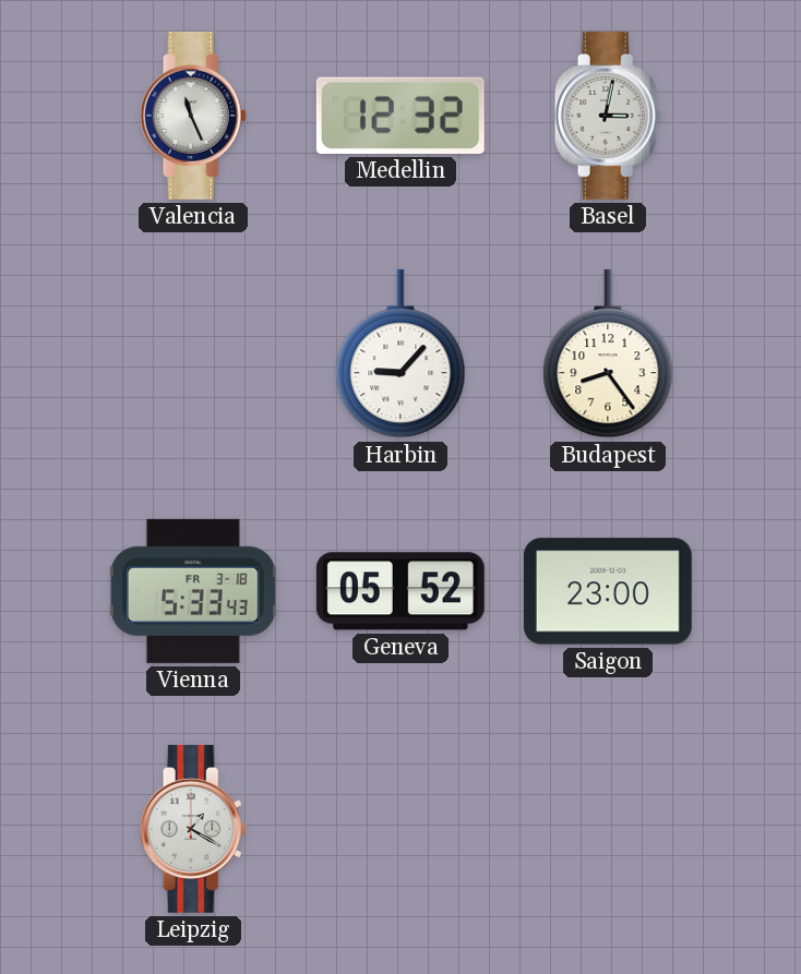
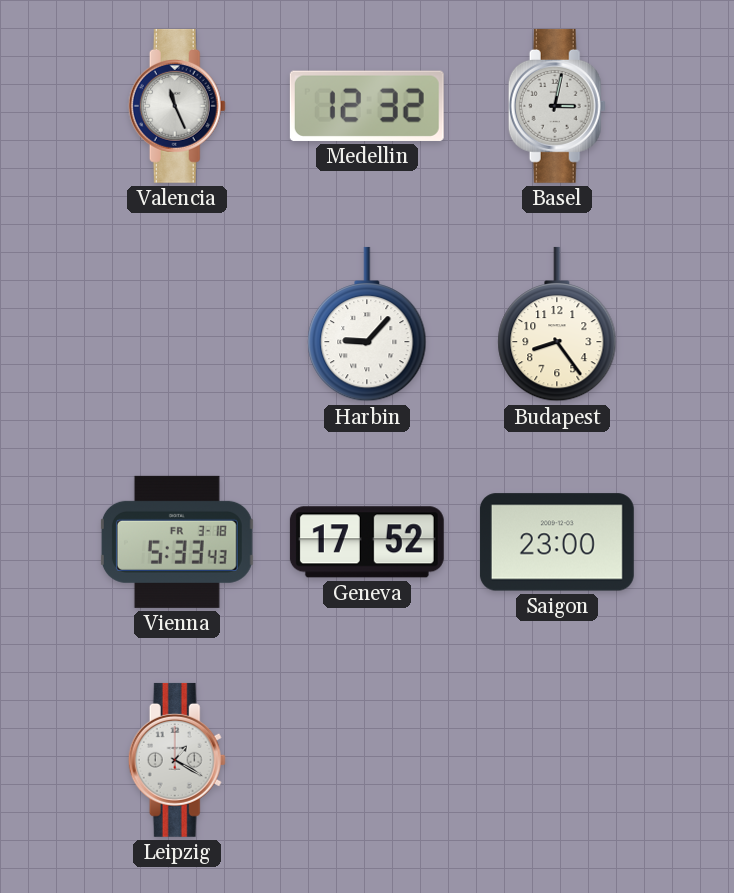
Geneva: 05:52 -> 17:52 (367, 542)
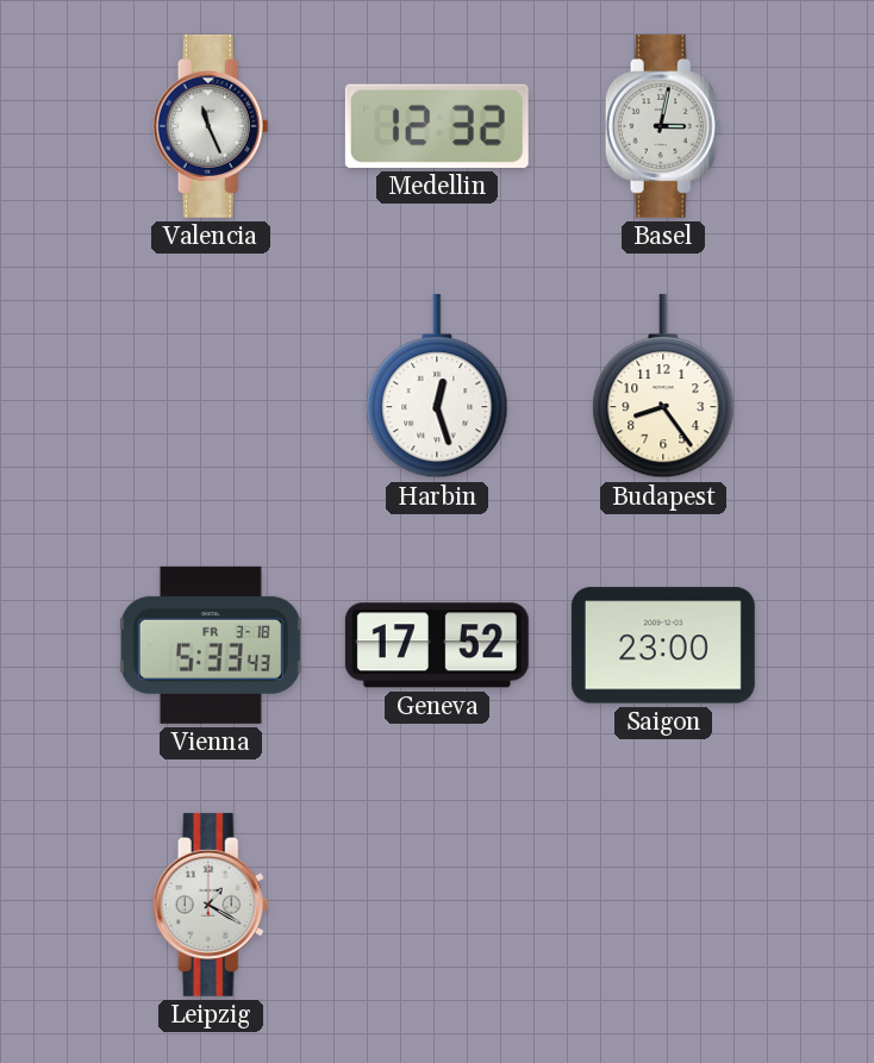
Harbin: 9:07 -> 12:27 (437, 386)
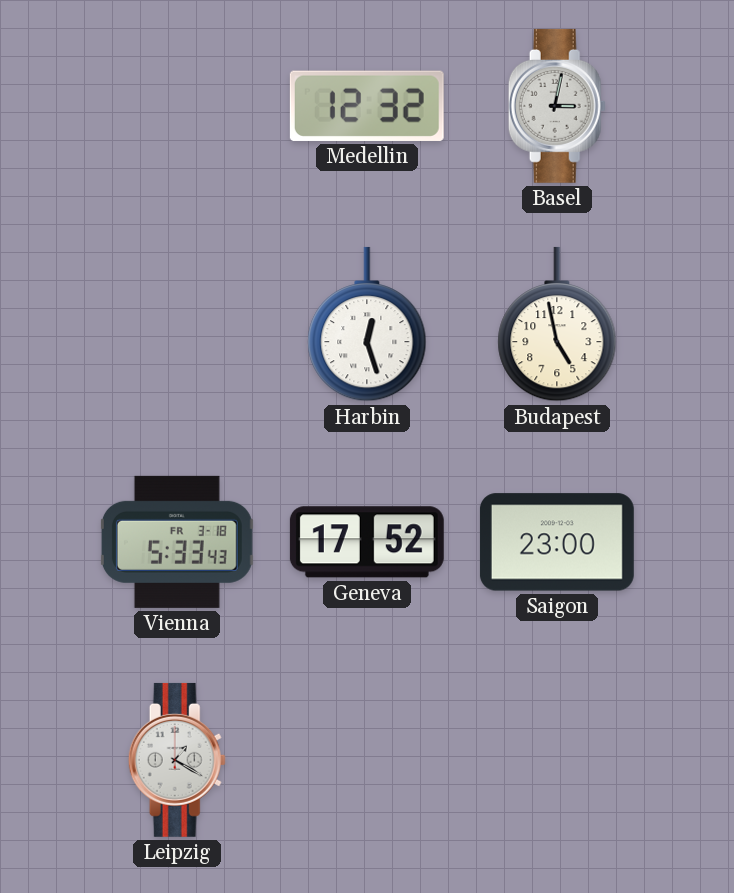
Valencia: 11:26 -> none (211, 126)
Budapest: 8:24 -> 4:58 (557, 324)
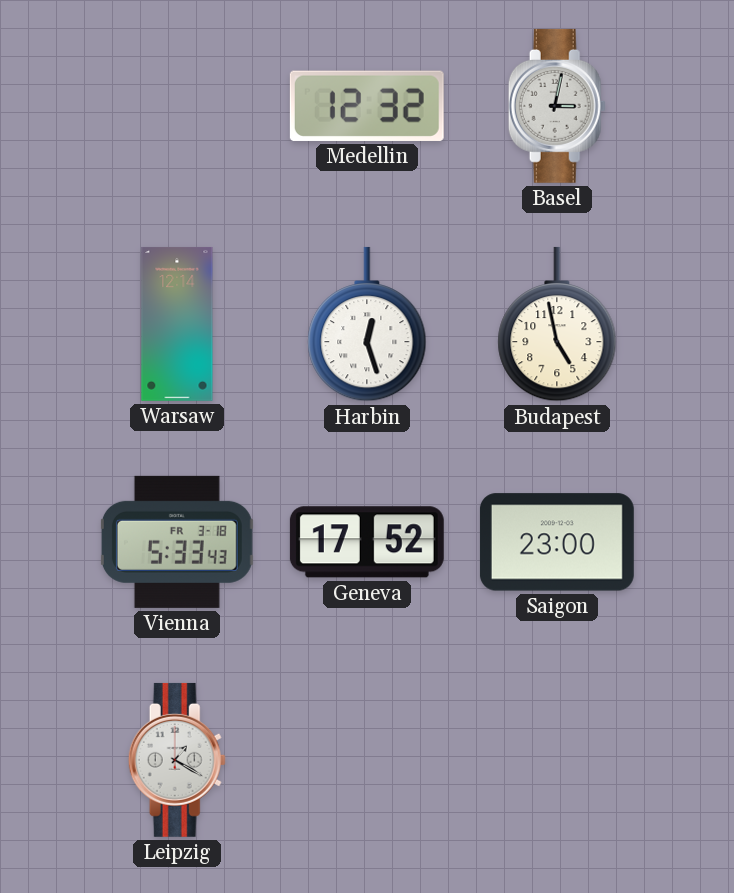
Warsaw: none -> 12:14 (177, 324)
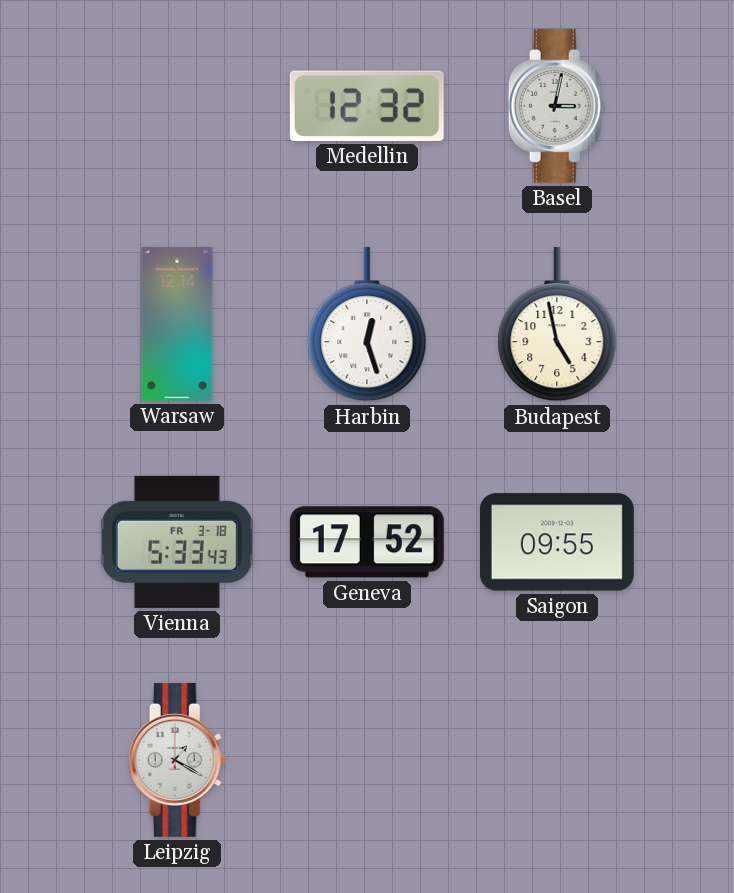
Saigon: 23:00 -> 09:55 (557, 542)
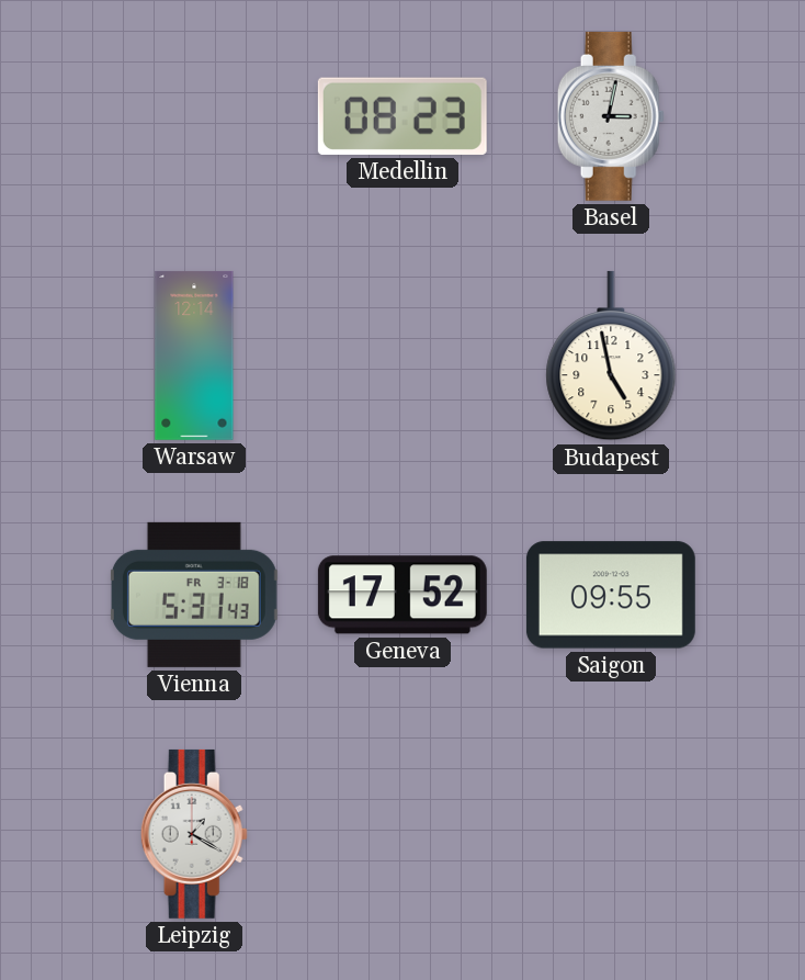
Medellin: 12:32 -> 08:23 (402, 116)
Harbin: 12:27 -> none (367, 324)
Vienna: 5:33 -> 5:31 (194, 595)
